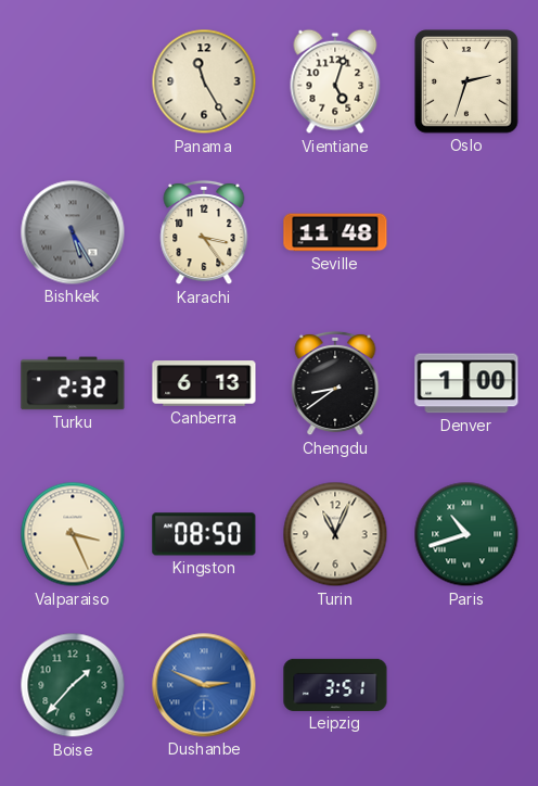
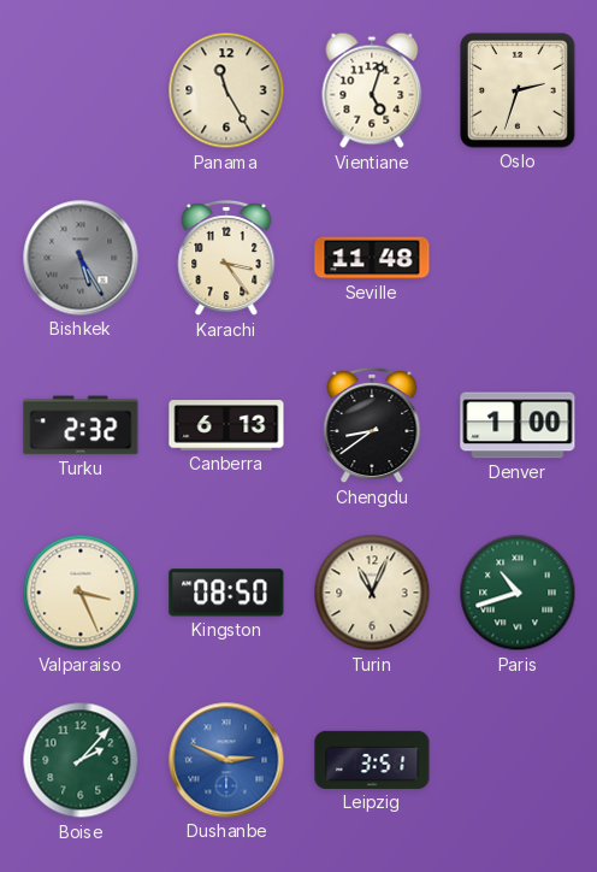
Boise: 1:37 -> 2:07 (81, 760)
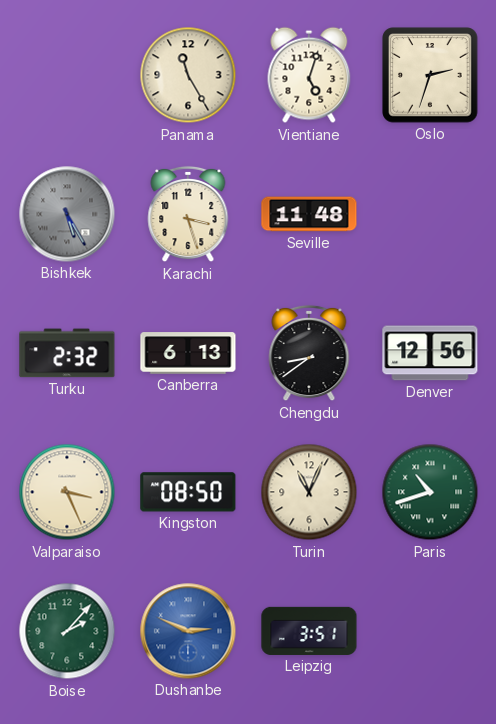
Karachi: 3:24 -> 3:27 (188, 214)
Denver: 1:00 -> 12:56 (430, 353)
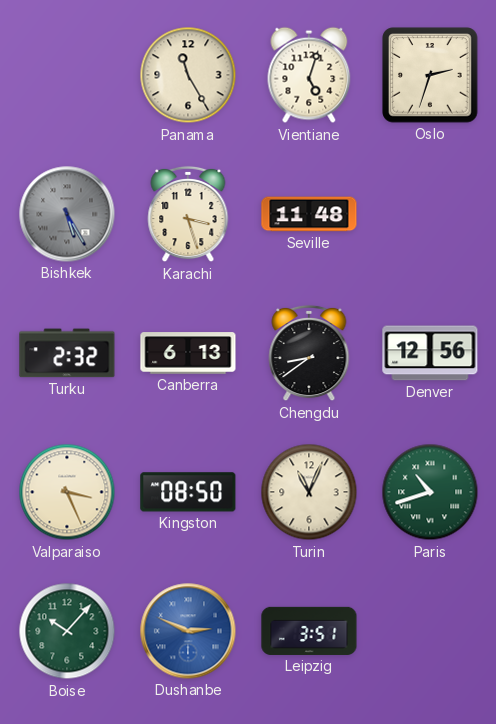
Boise: 2:07 -> 10:07 (67, 631)
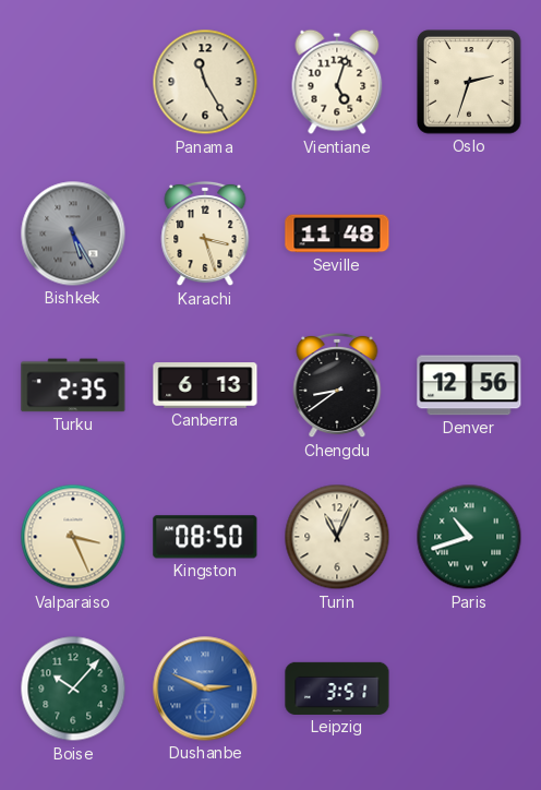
Turku: 2:32 -> 2:35 (73, 385)
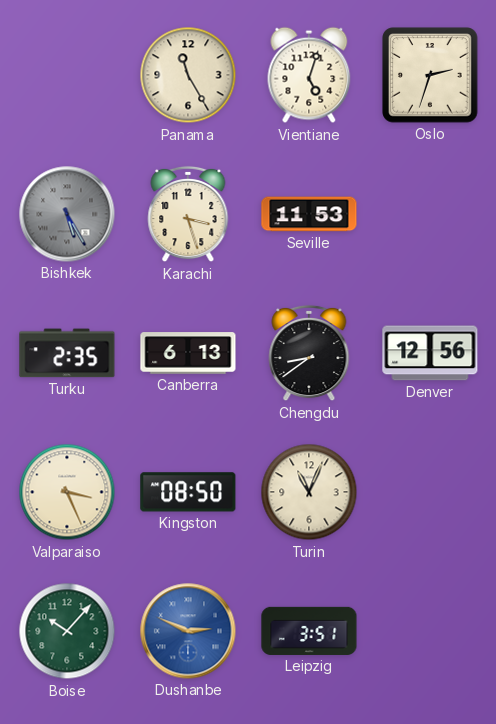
Seville: 11:48 -> 11:53 (309, 214)
Paris: 10:42 -> none (469, 537)
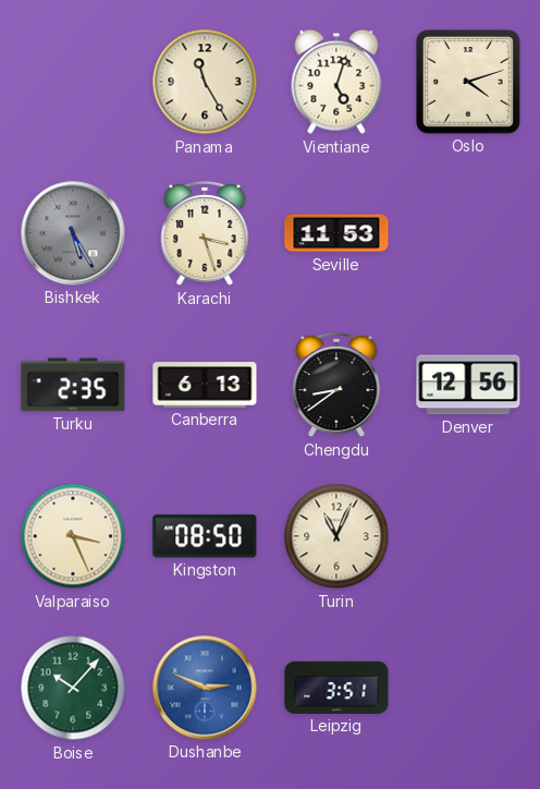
Oslo: 2:33 -> 4:12 (468, 82)
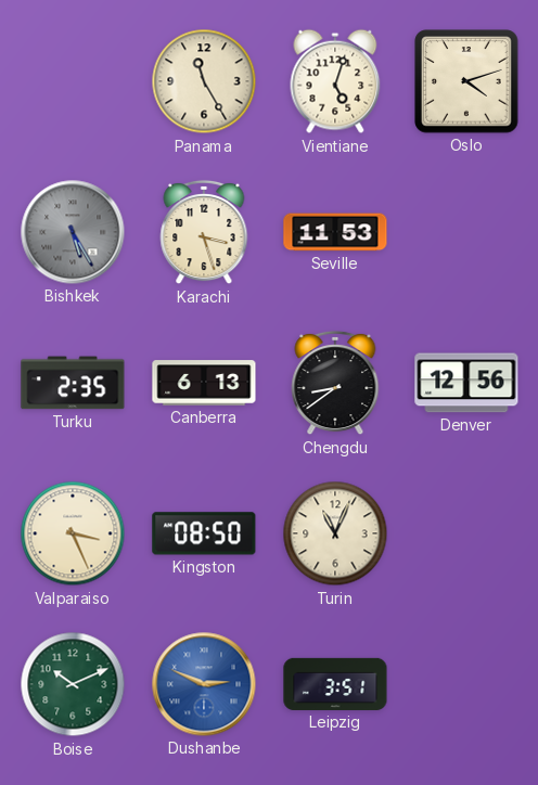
Boise: 10:07 -> 10:11 (73, 684)
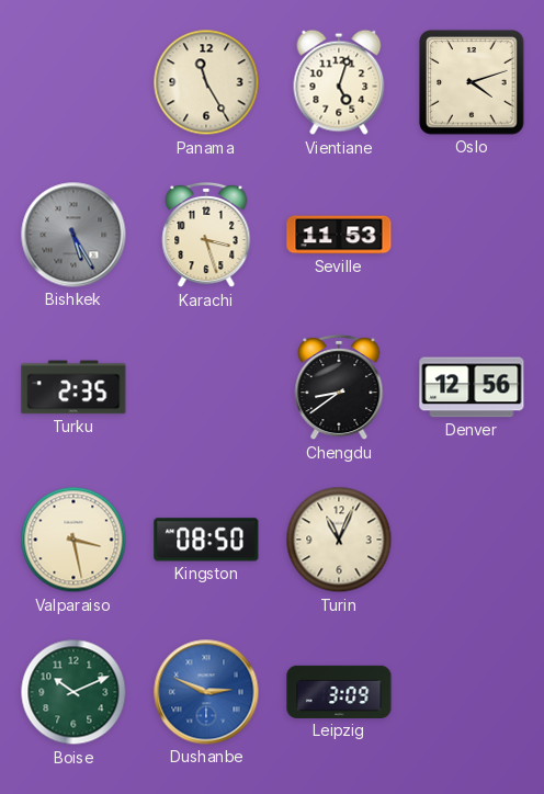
Canberra: 6:13 -> none (204, 383)
Valparaiso: 3:26 -> 3:28 (73, 540)
Leipzig: 3:51 -> 3:09 (339, 692)
